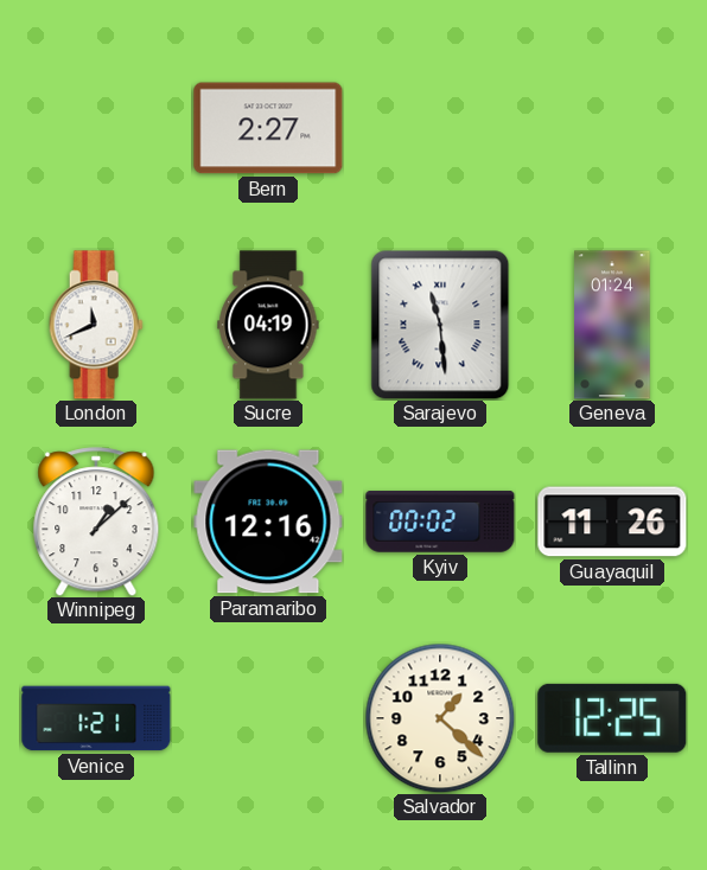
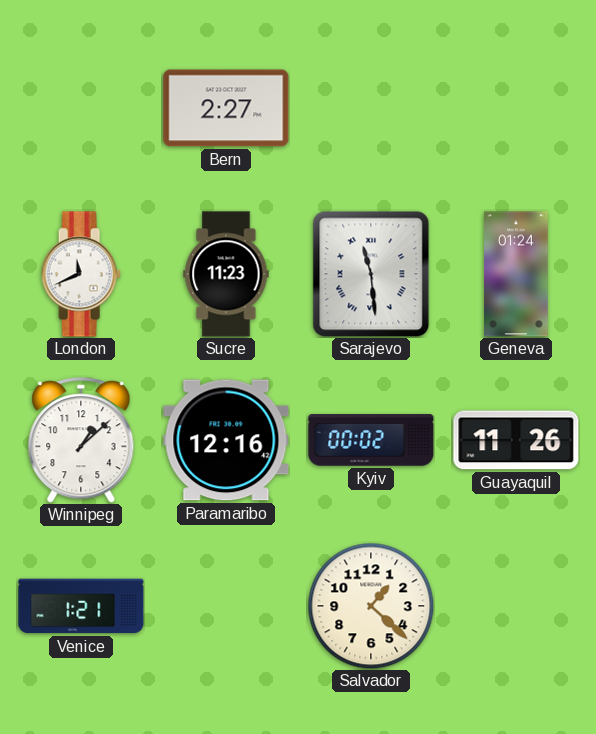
Sucre: 04:19 -> 11:23 (226, 274)
Tallinn: 12:25 -> none (612, 718)
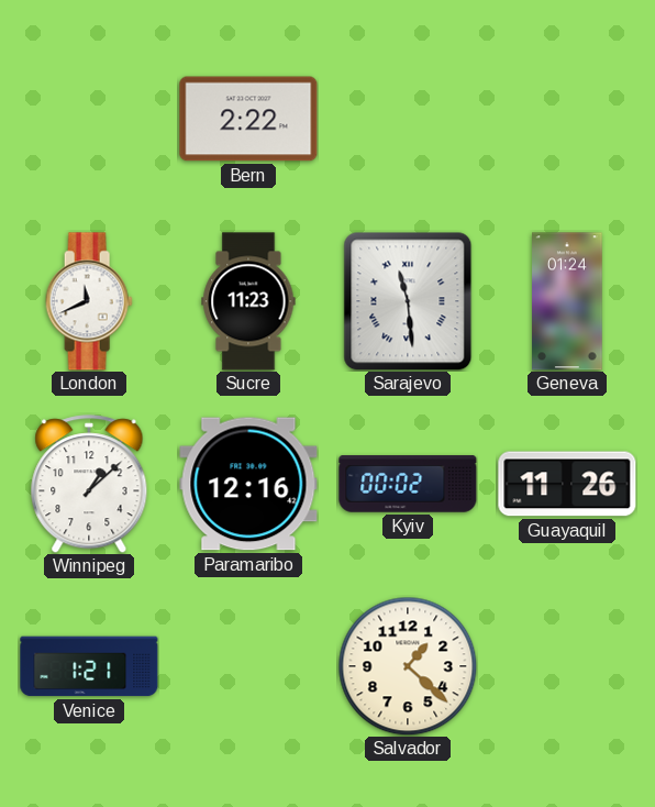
Bern: 2:27 -> 2:22 (248, 119)
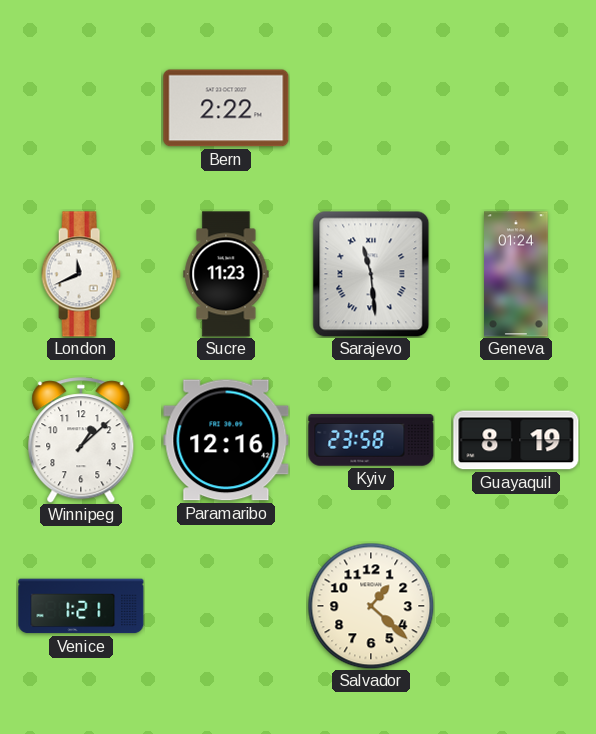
Kyiv: 00:02 -> 23:58 (371, 440)
Guayaquil: 11:26 -> 8:19 (516, 440)
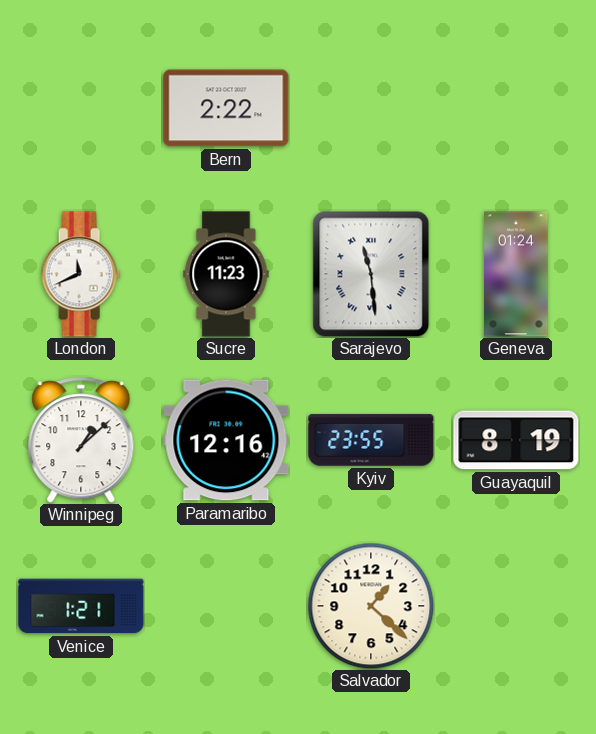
Kyiv: 23:58 -> 23:55 (371, 440)
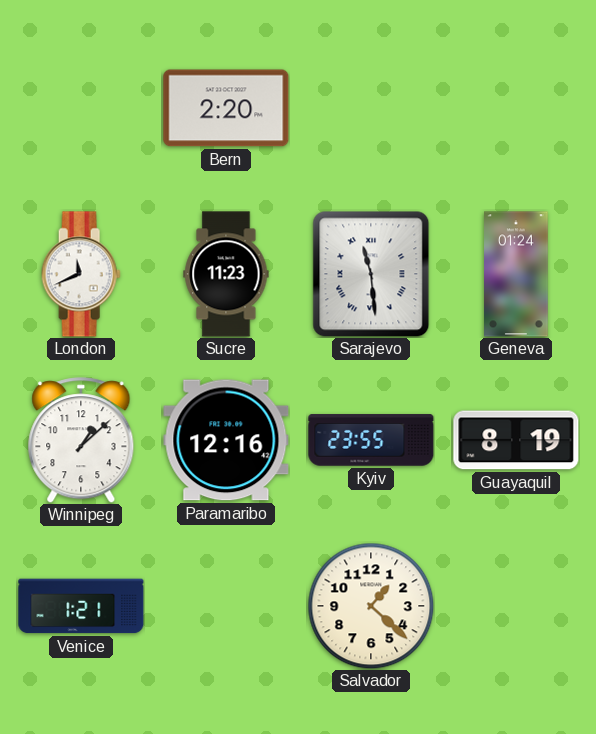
Bern: 2:22 -> 2:20 (226, 108)
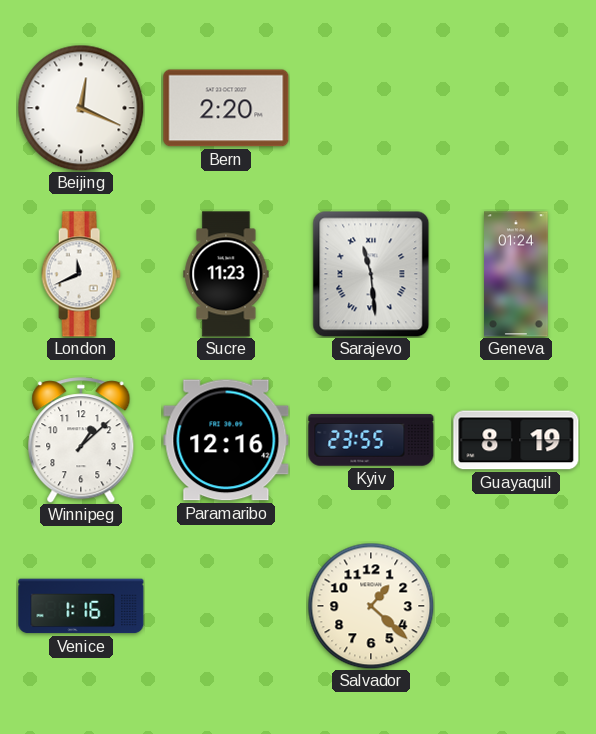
Beijing: none -> 12:19 (81, 108)
Venice: 1:21 -> 1:16 (81, 606)
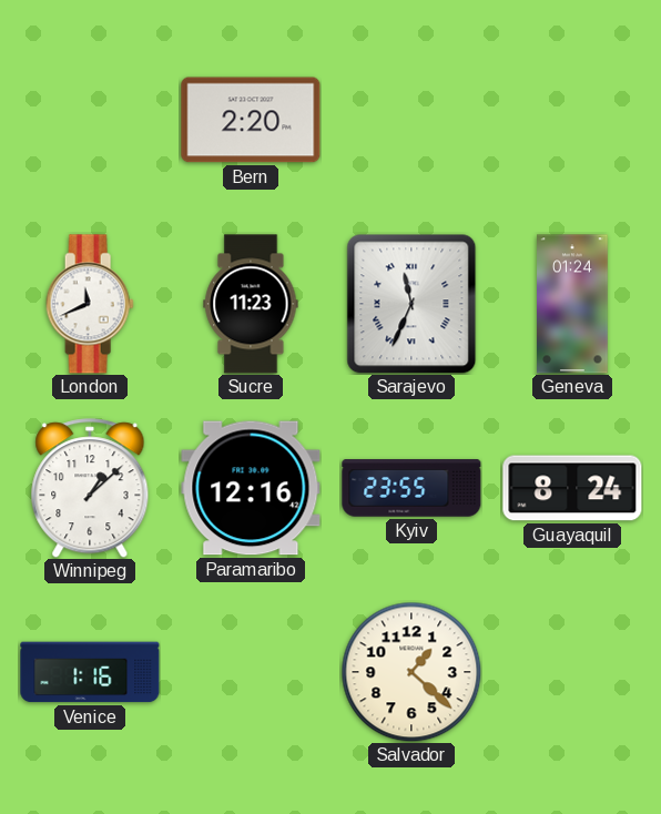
Beijing: 12:19 -> none (81, 108)
Sarajevo: 11:29 -> 11:34 (411, 304)
Guayaquil: 8:19 -> 8:24 (572, 488)
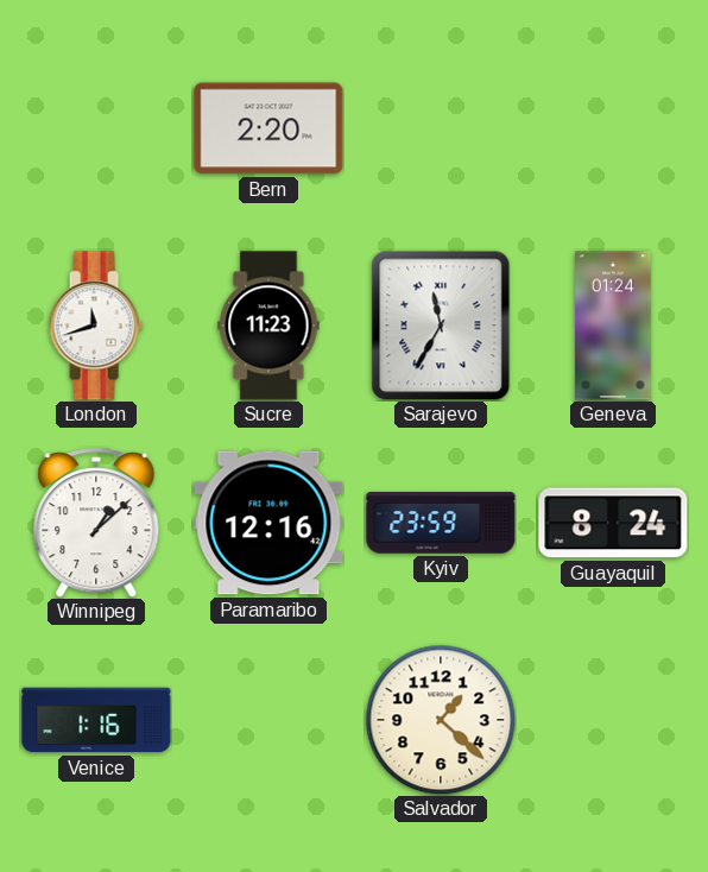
London: 11:41 -> 11:42 (96, 326)
Sarajevo: 11:34 -> 11:35 (441, 326)
Kyiv: 23:55 -> 23:59 (441, 523)
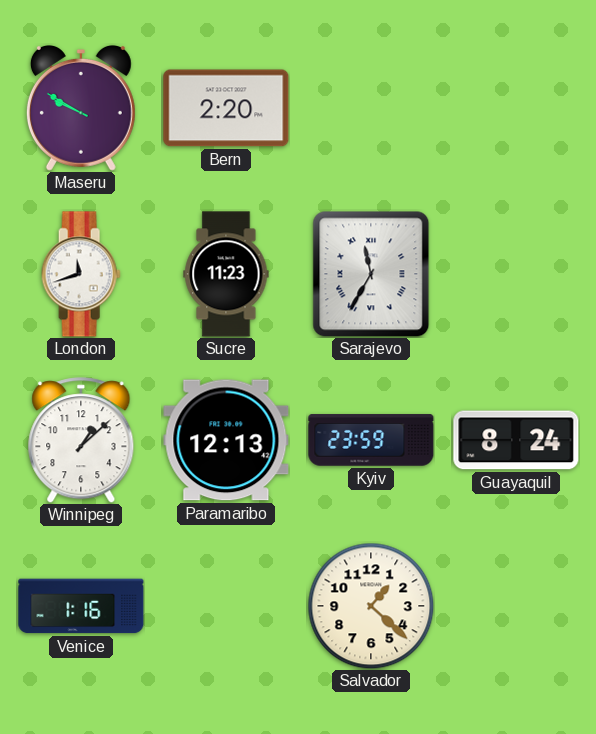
Maseru: none -> 9:50 (81, 108)
Geneva: 01:24 -> none (613, 326)
Paramaribo: 12:16 -> 12:13 (226, 440)
